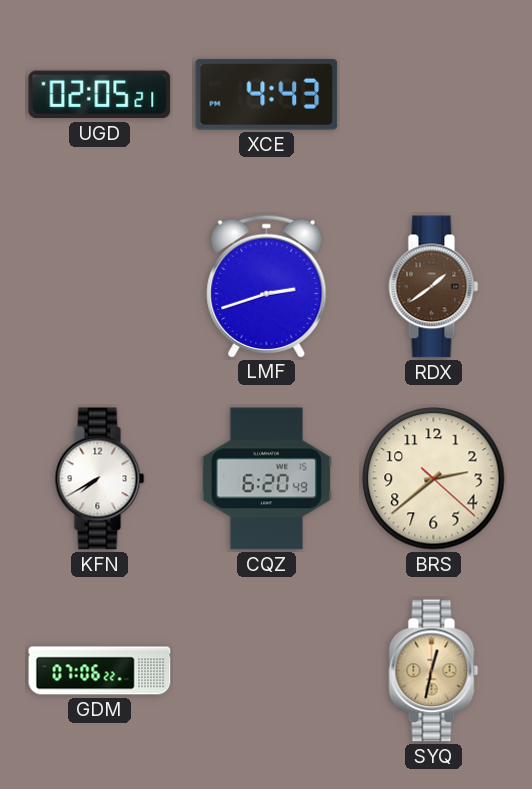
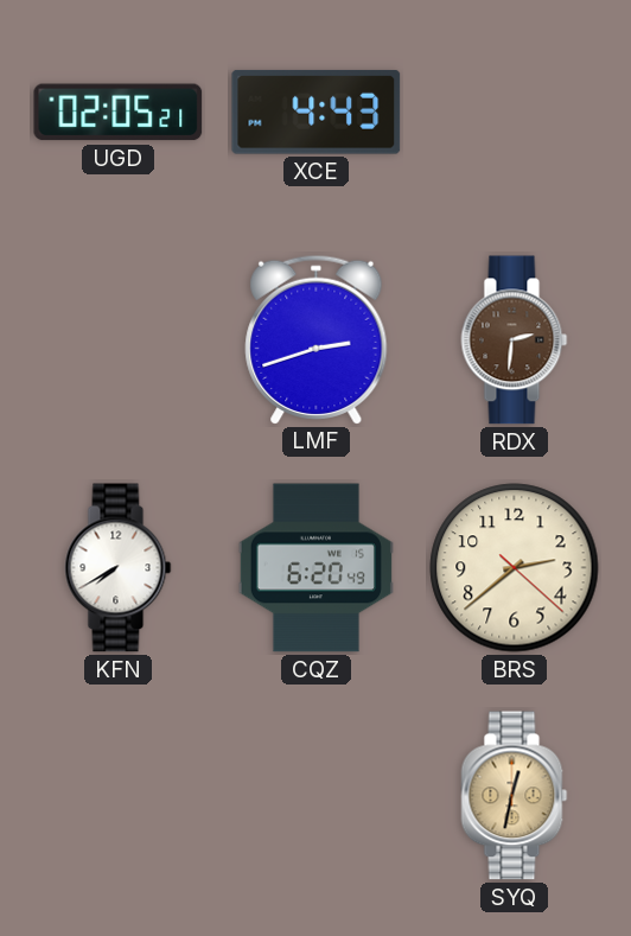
RDX: 1:39 -> 2:31 (515, 340)
GDM: 07:06 -> none (100, 671)
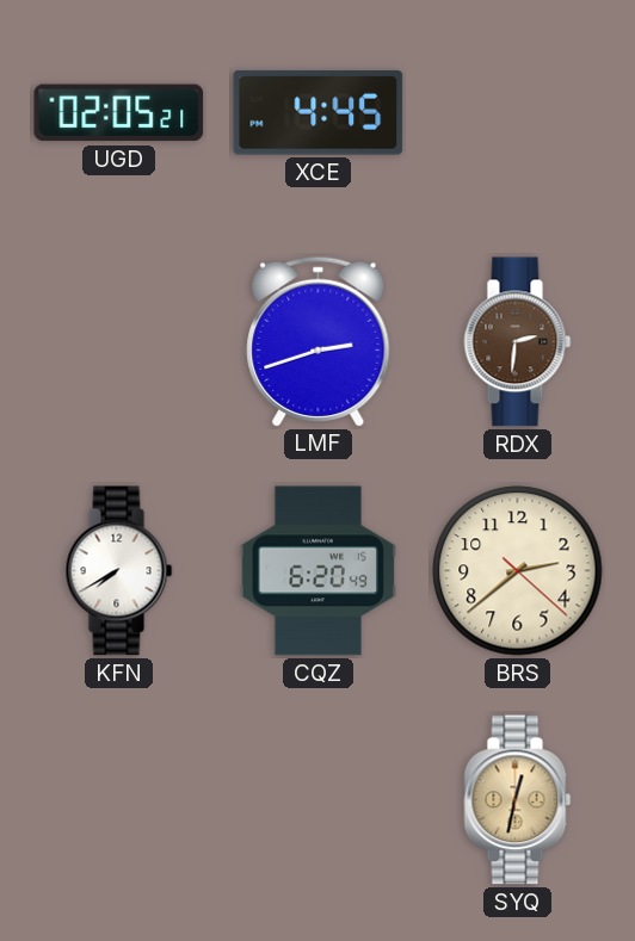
XCE: 4:43 -> 4:45 (319, 112)
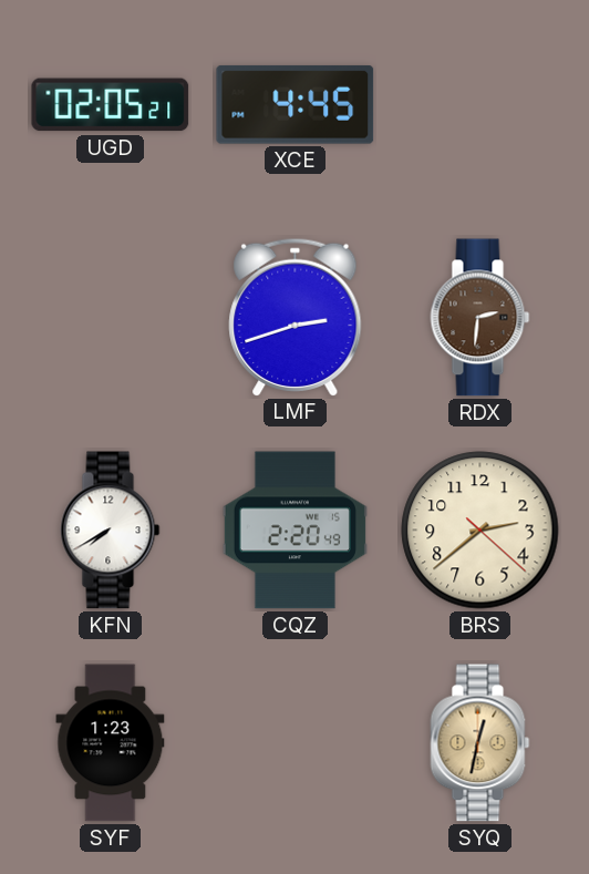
CQZ: 6:20 -> 2:20 (294, 531)
SYF: none -> 1:23 (111, 743)
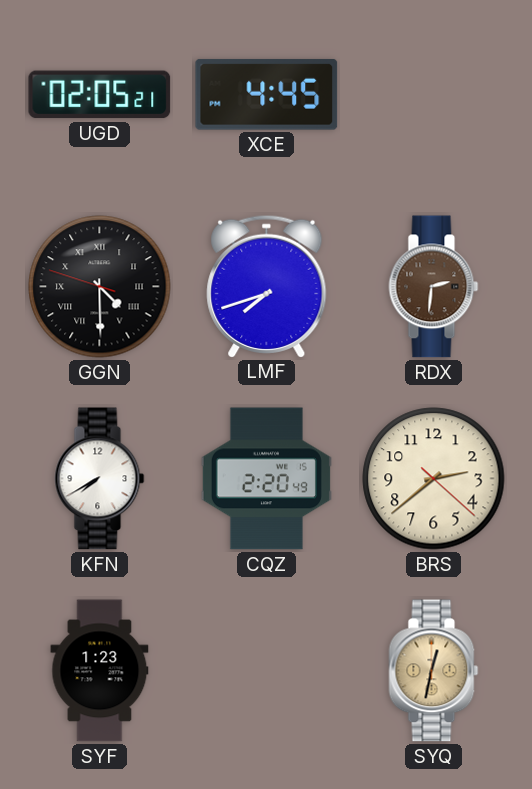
GGN: none -> 4:29 (100, 287)
LMF: 2:42 -> 7:42 (267, 286)
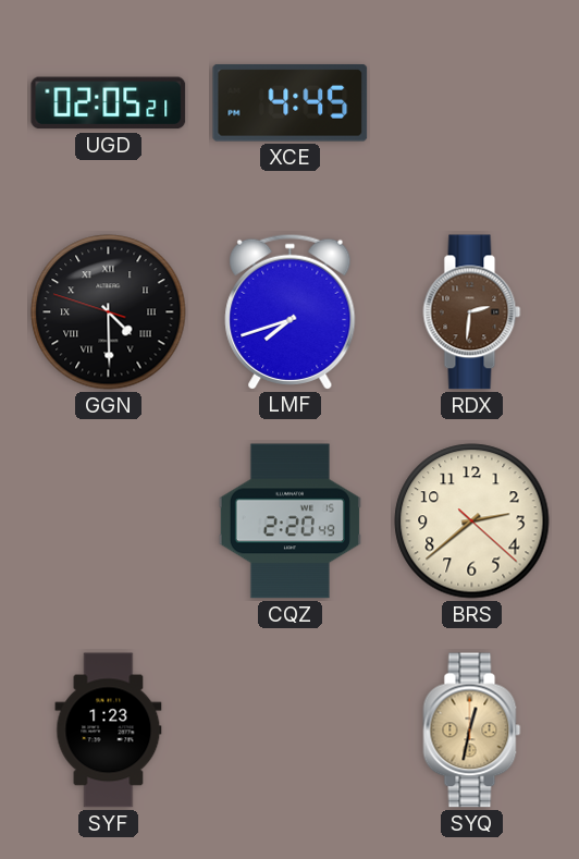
KFN: 7:40 -> none (100, 479)
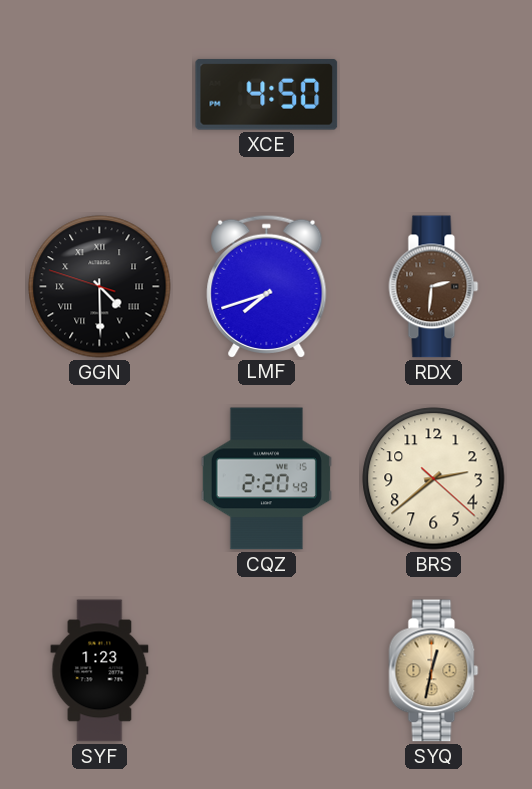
UGD: 02:05 -> none (109, 103)
XCE: 4:45 -> 4:50 (267, 94)
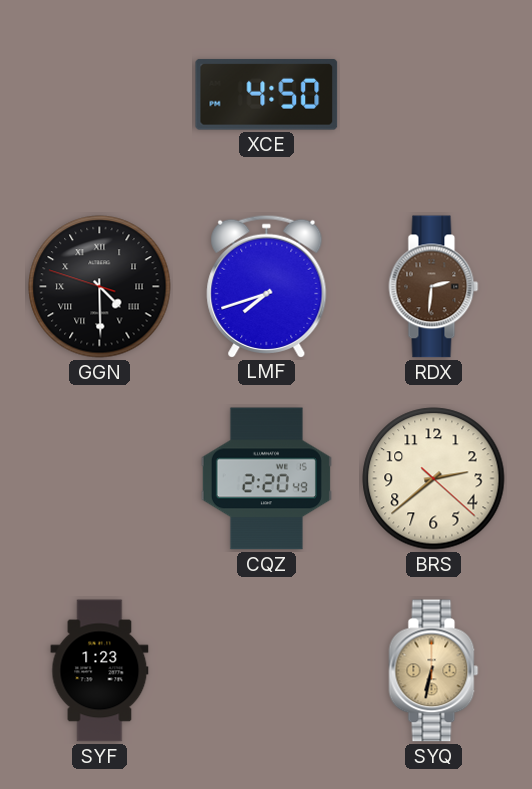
SYQ: 12:32 -> 6:32 (434, 671)
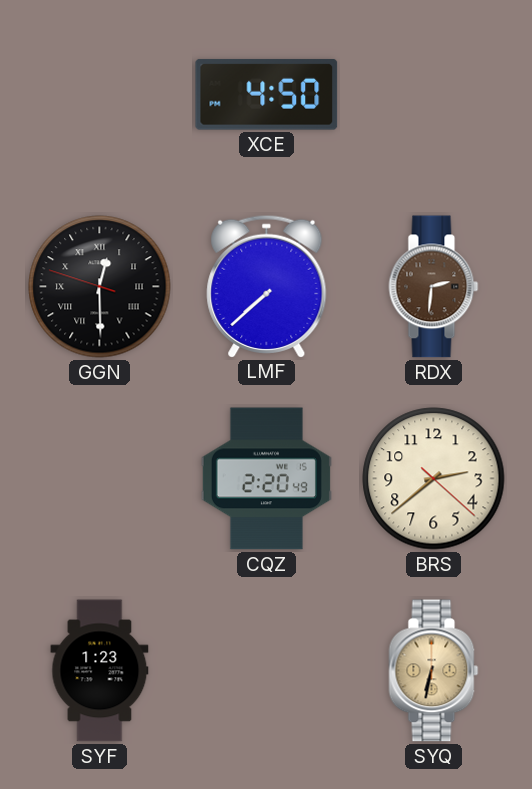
GGN: 4:29 -> 12:29 (100, 287)
LMF: 7:42 -> 7:38 (267, 286)
